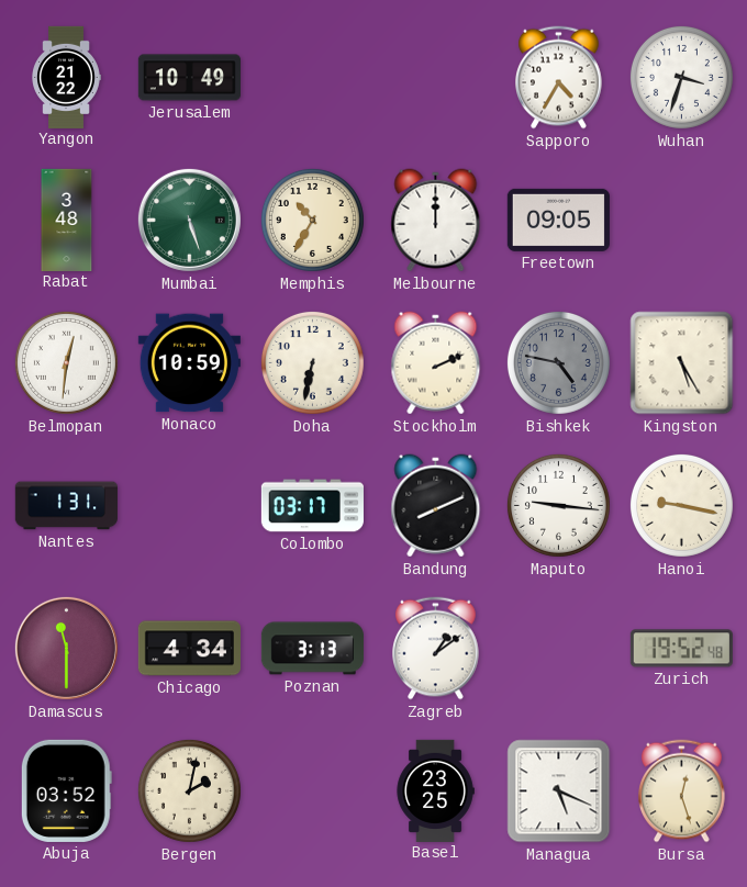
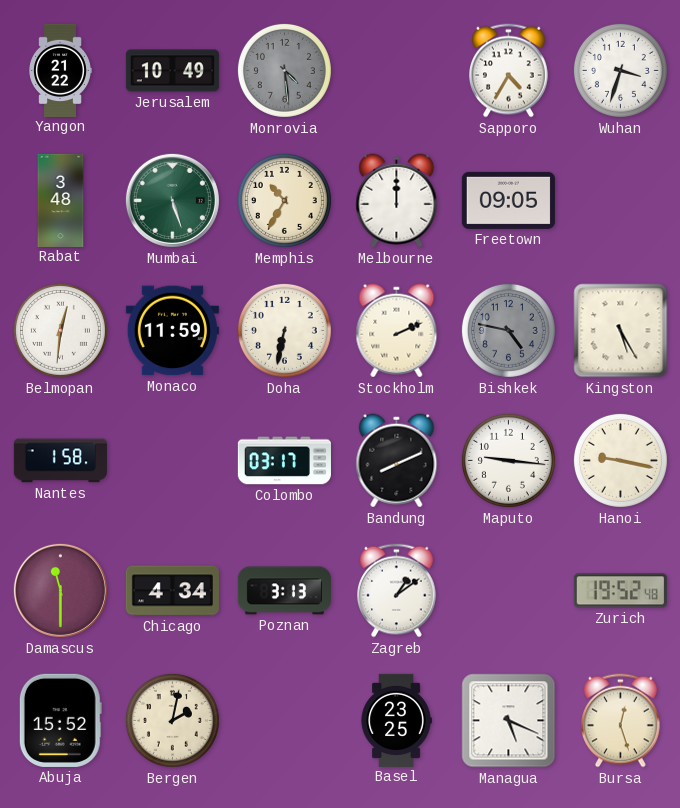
Monrovia: none -> 4:29 (284, 70)
Monaco: 10:59 -> 11:59 (172, 331)
Nantes: 1:31 -> 1:58 (60, 461)
Abuja: 03:52 -> 15:52 (60, 720)
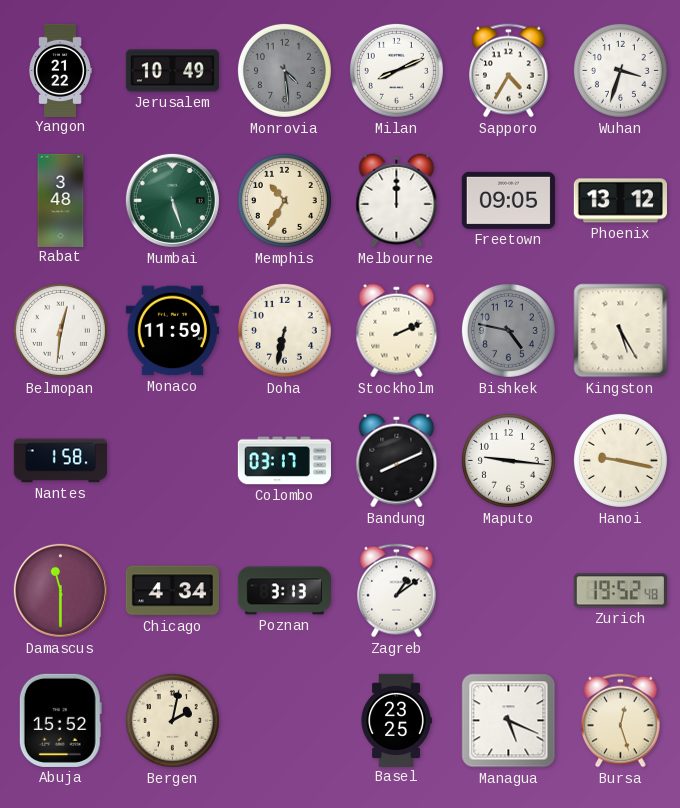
Milan: none -> 8:11 (396, 70)
Phoenix: none -> 13:12 (620, 201)
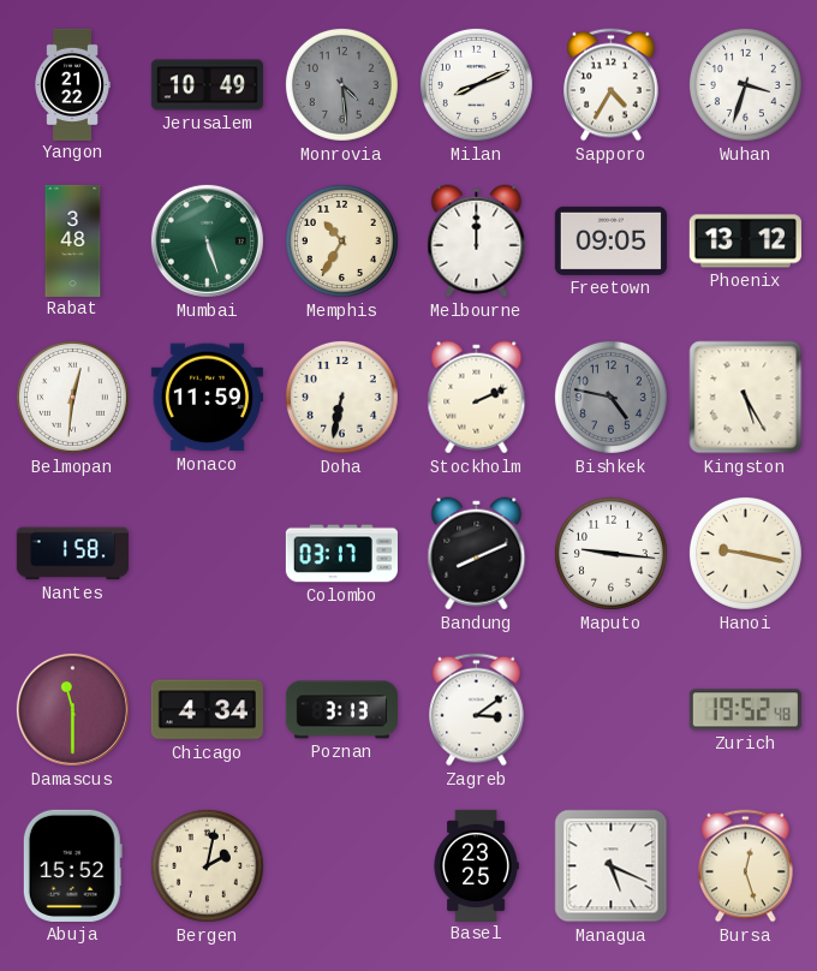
Zagreb: 1:09 -> 3:09 (477, 710)
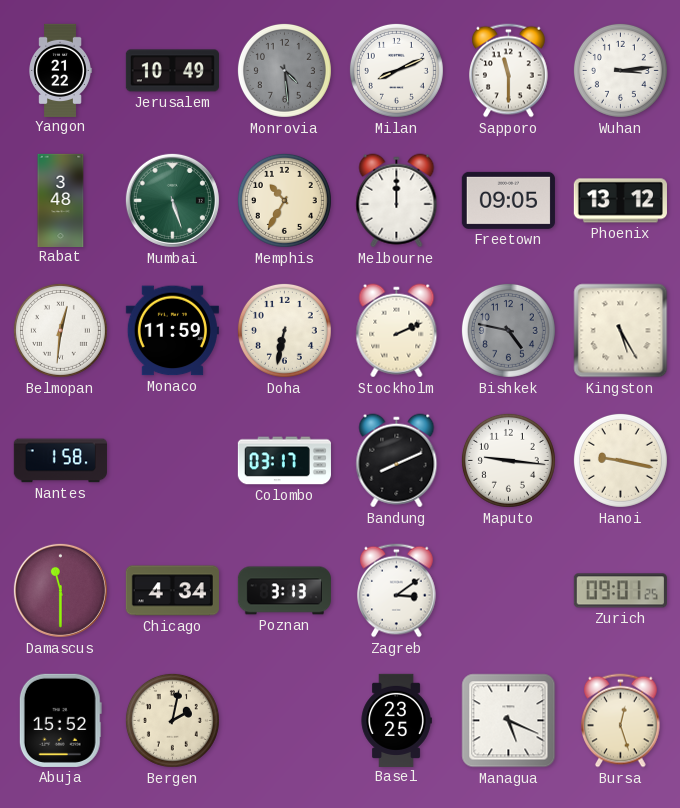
Sapporo: 4:35 -> 11:30 (509, 71)
Wuhan: 3:33 -> 3:14 (620, 70)
Zurich: 19:52 -> 09:01 (620, 591)
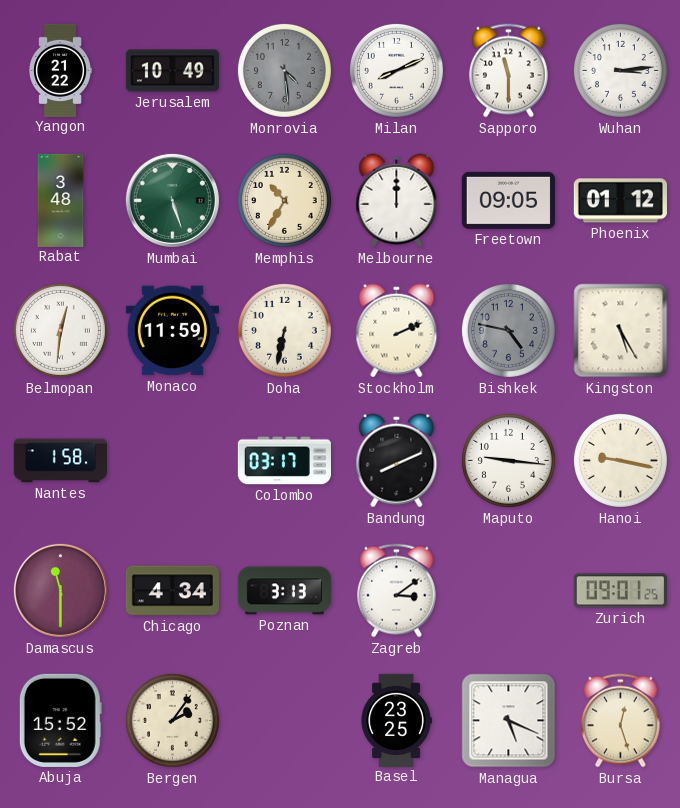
Phoenix: 13:12 -> 01:12 (620, 201)
Bergen: 2:02 -> 2:06 (172, 720)
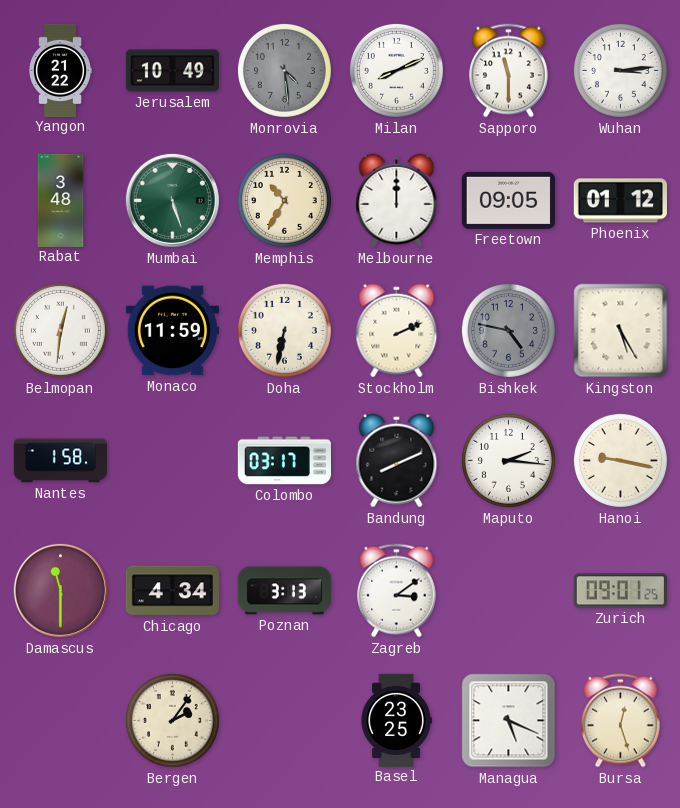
Maputo: 9:16 -> 2:16 (508, 460)
Abuja: 15:52 -> none (60, 720)
